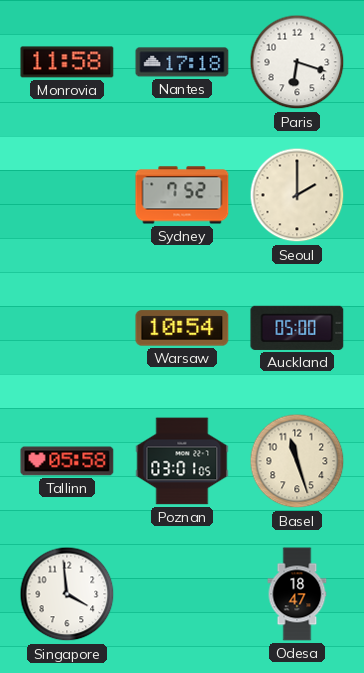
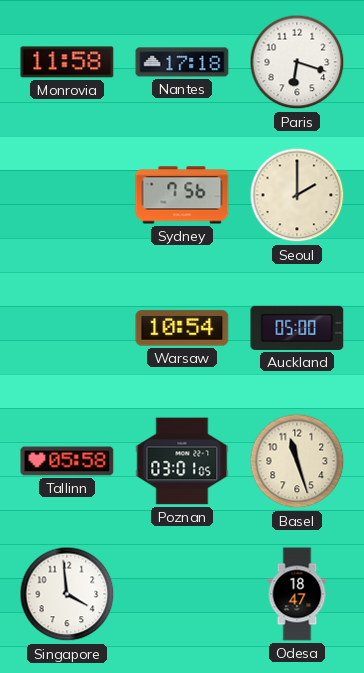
Sydney: 7:52 -> 7:56 (182, 195)
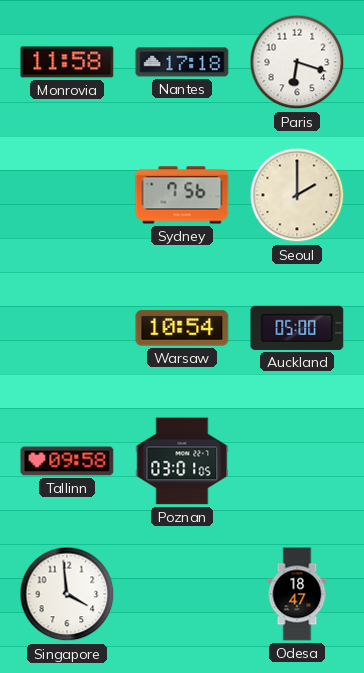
Tallinn: 05:58 -> 09:58 (67, 461)
Basel: 11:27 -> none (297, 461)
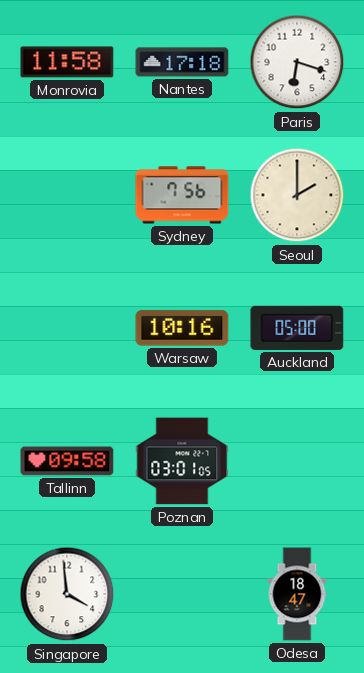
Warsaw: 10:54 -> 10:16 (182, 328)
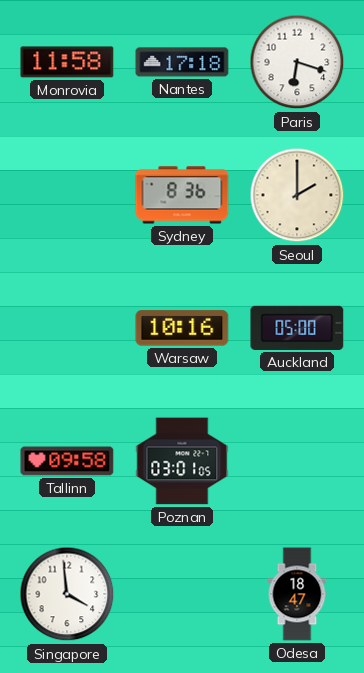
Sydney: 7:56 -> 8:36 (182, 195)
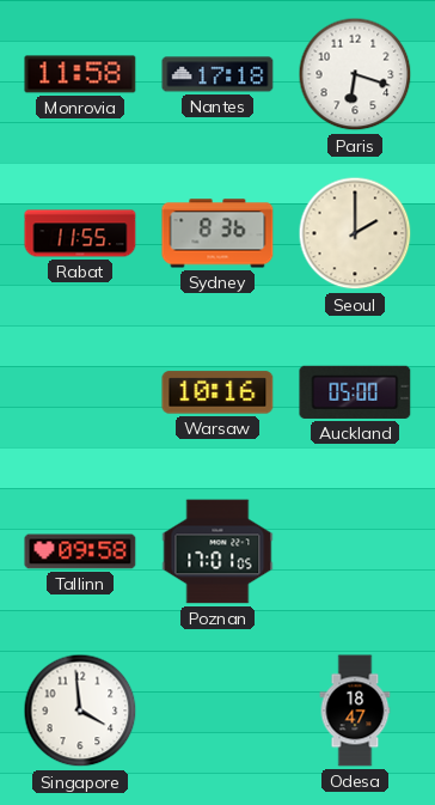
Rabat: none -> 11:55 (80, 233)
Poznan: 03:01 -> 17:01 (217, 551)
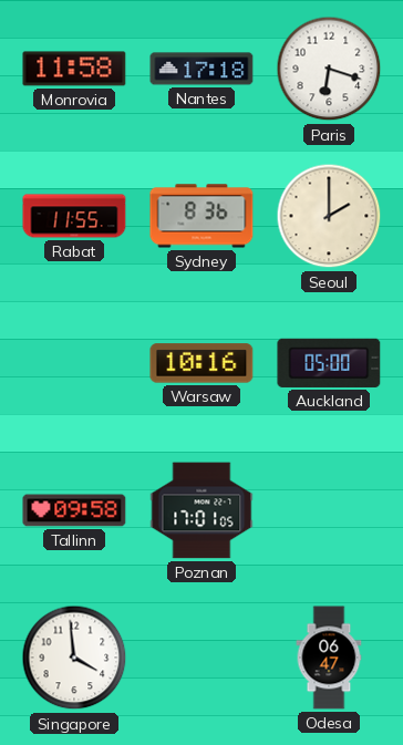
Odesa: 18:47 -> 06:47 (329, 658)
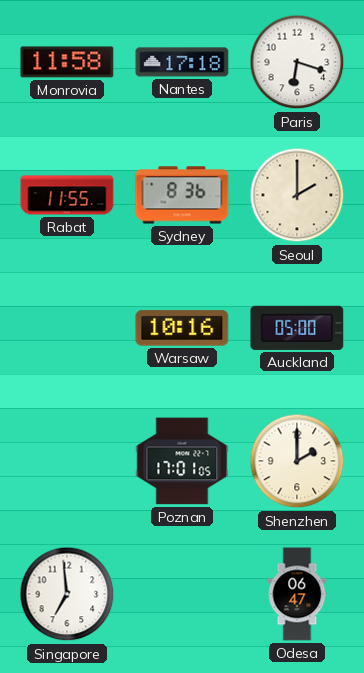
Tallinn: 09:58 -> none (74, 510)
Shenzhen: none -> 2:00 (297, 461)
Singapore: 3:59 -> 6:59 (67, 594)
